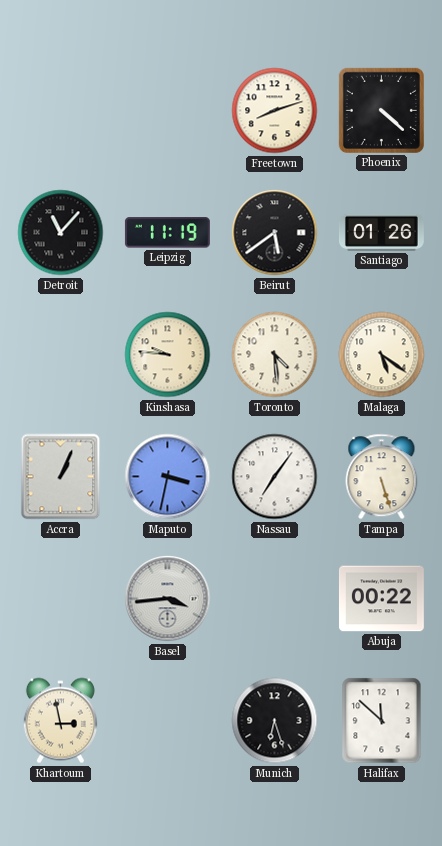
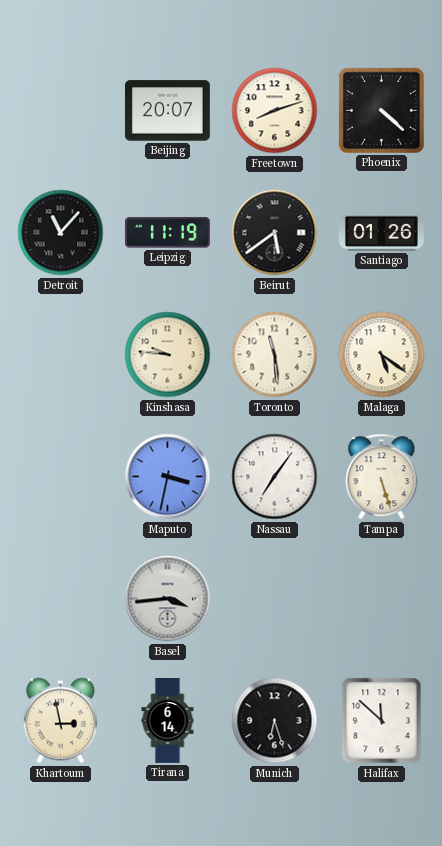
Beijing: none -> 20:07 (167, 111)
Toronto: 4:29 -> 11:29 (275, 355)
Accra: 1:04 -> none (61, 477)
Abuja: 00:22 -> none (381, 599)
Tirana: none -> 6:14 (168, 721)
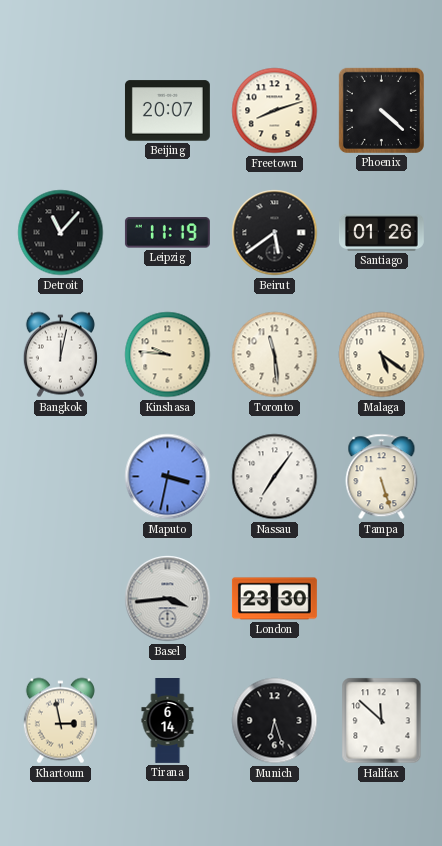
Bangkok: none -> 12:02 (60, 355)
London: none -> 23:30 (274, 599)
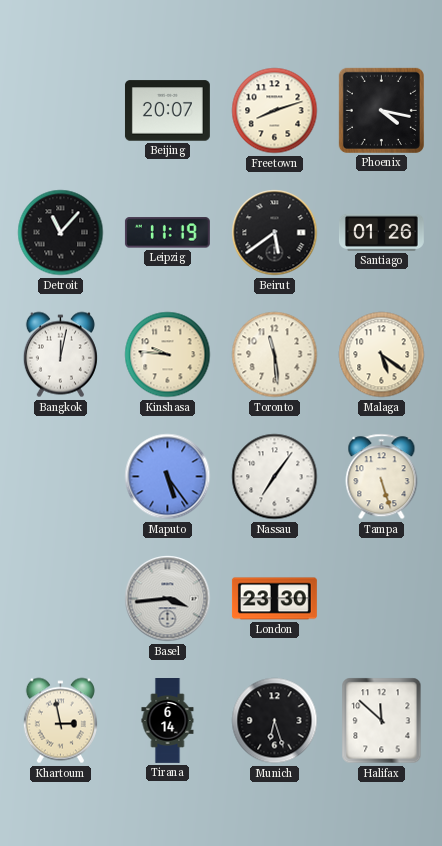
Phoenix: 4:22 -> 4:17 (381, 110)
Maputo: 3:32 -> 5:24 (168, 477)
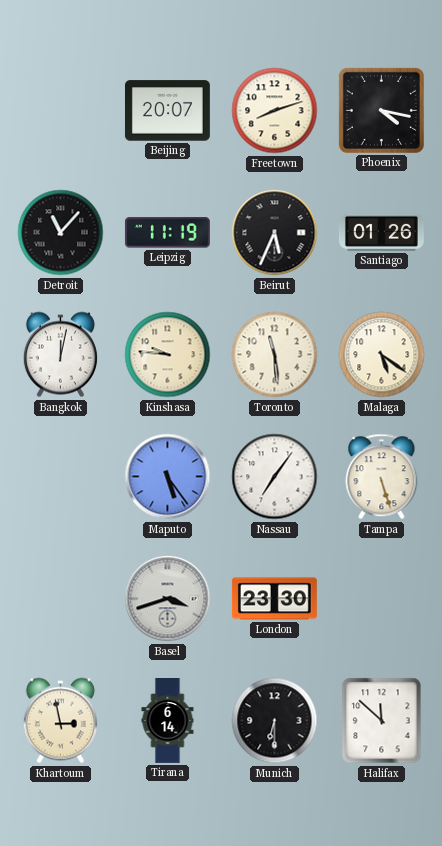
Beirut: 5:39 -> 5:34 (275, 233)
Basel: 3:44 -> 3:42 (168, 599)
Munich: 6:27 -> 6:30 (275, 721)
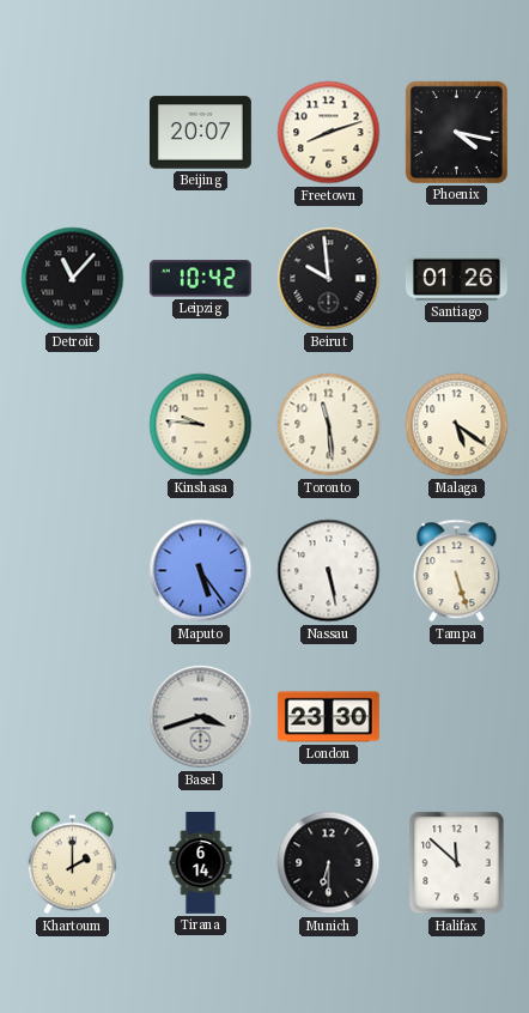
Leipzig: 11:19 -> 10:42 (200, 279)
Beirut: 5:34 -> 9:59 (329, 279)
Bangkok: 12:02 -> none (60, 355)
Nassau: 7:06 -> 5:28 (329, 571)
Khartoum: 2:58 -> 2:00 (72, 863)
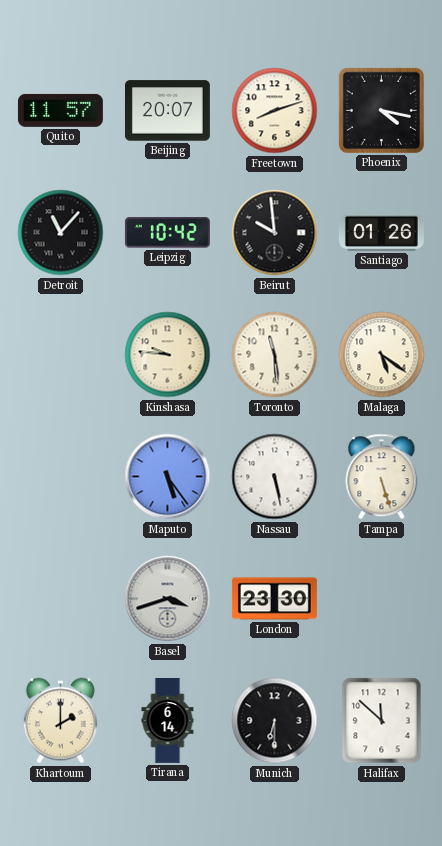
Quito: none -> 11:57 (60, 110)
